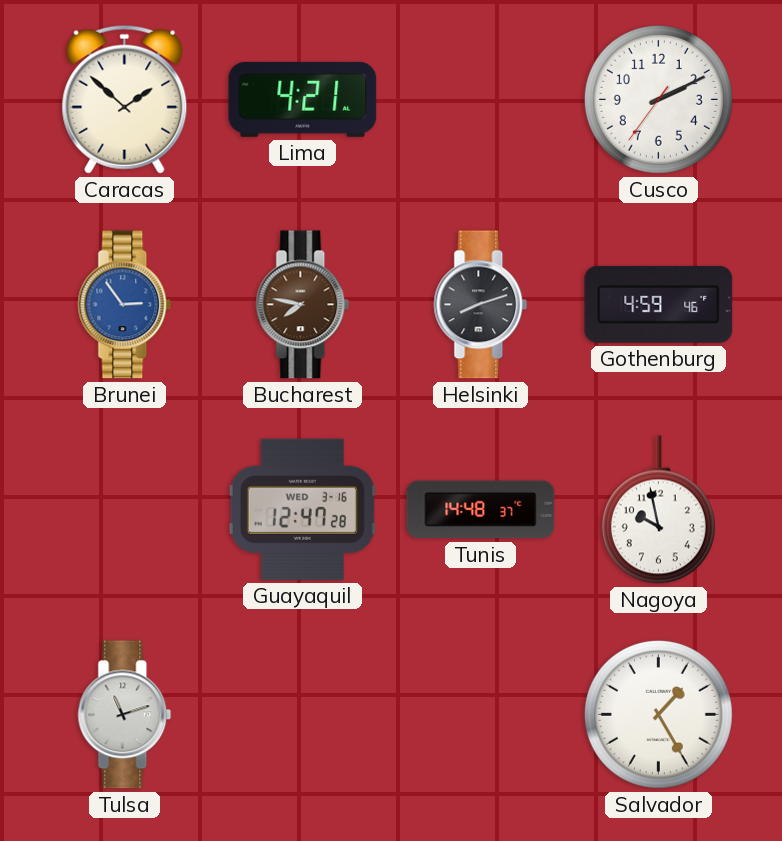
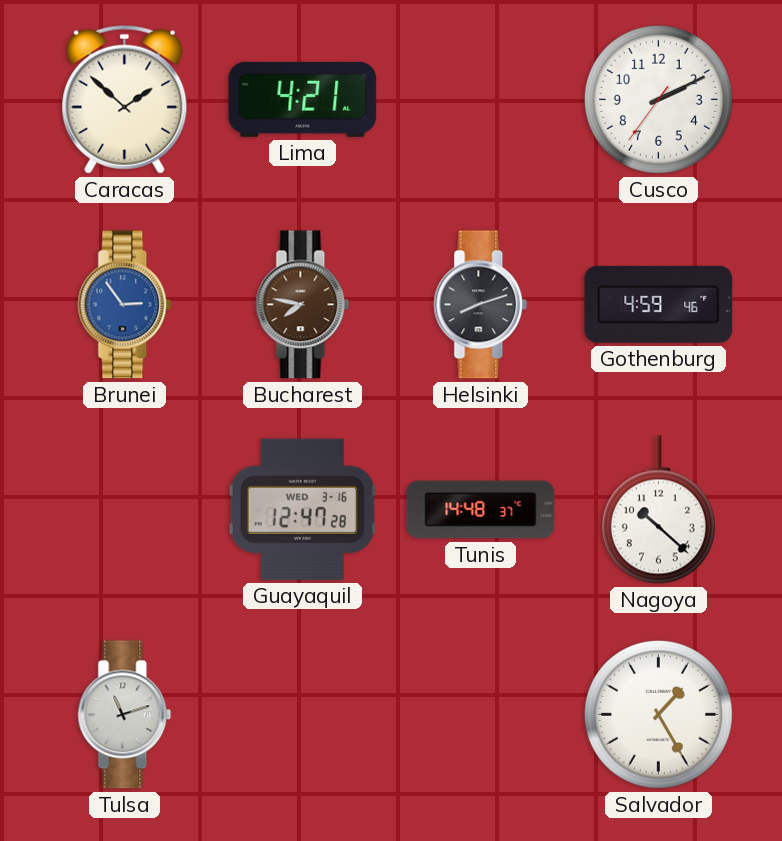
Nagoya: 9:58 -> 10:22 (658, 510)
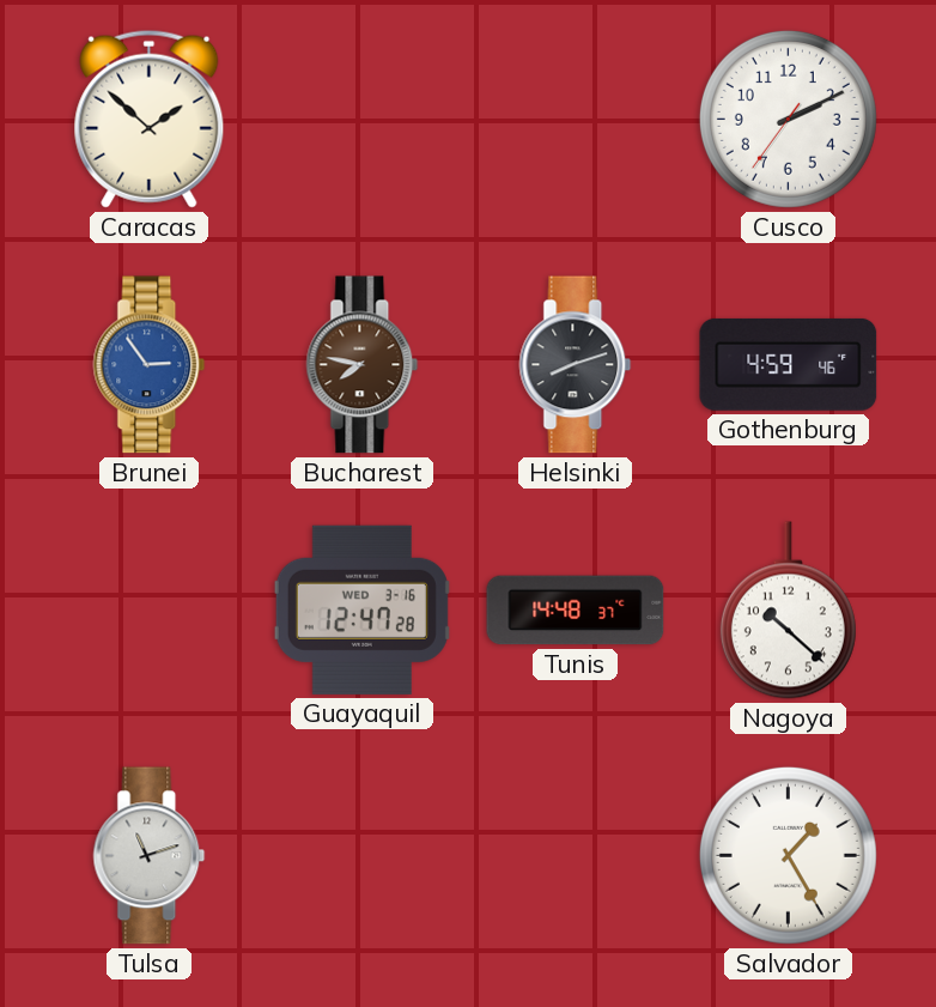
Lima: 4:21 -> none (303, 99)
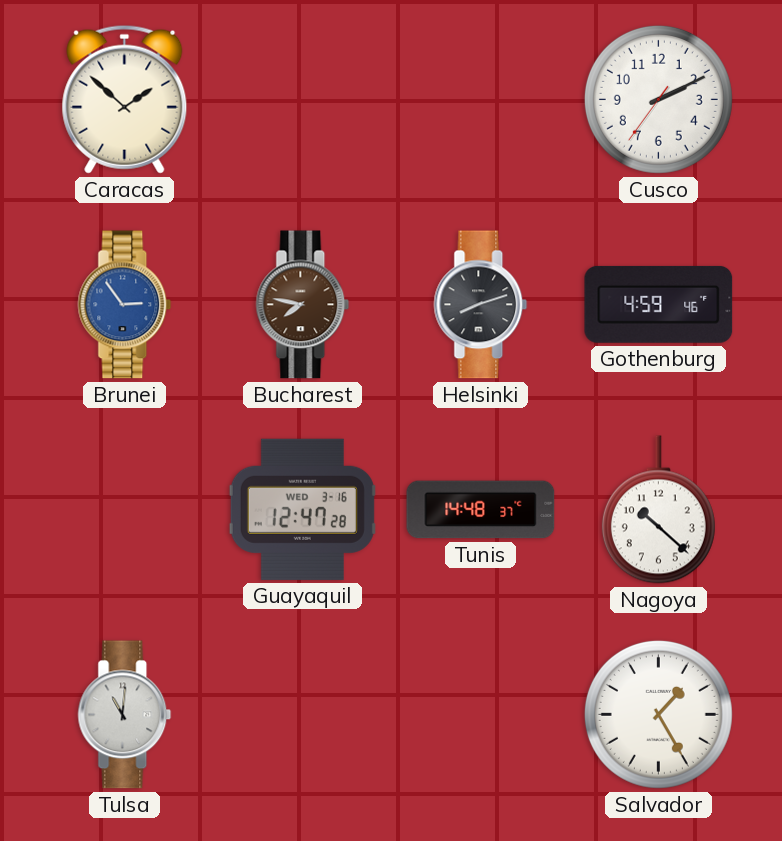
Tulsa: 11:12 -> 11:01 (125, 715)
